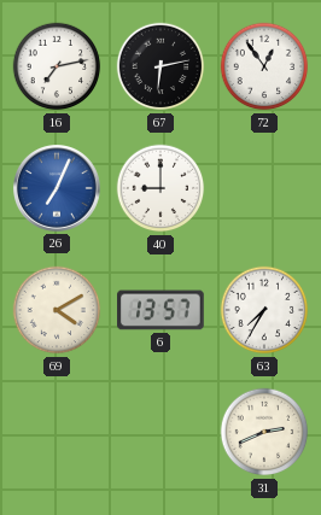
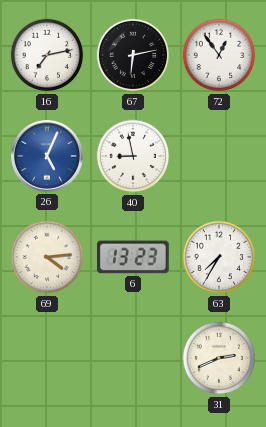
26: 7:04 -> 5:04 (48, 157)
40: 9:00 -> 8:58 (133, 156)
69: 4:10 -> 4:14 (47, 257)
6: 13:57 -> 13:23 (134, 257)
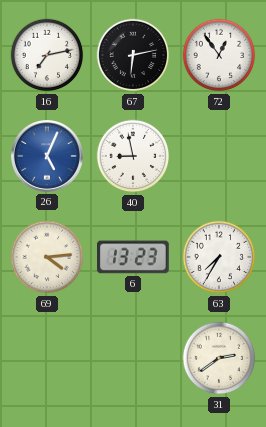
31: 2:41 -> 2:39 (219, 358)
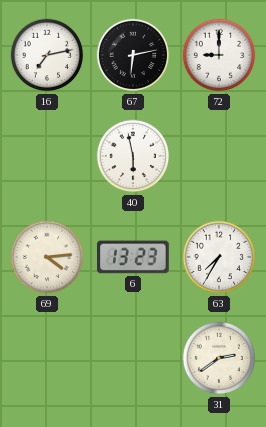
72: 12:54 -> 9:00 (219, 55)
26: 5:04 -> none (48, 157)
40: 8:58 -> 5:58 (133, 156)
